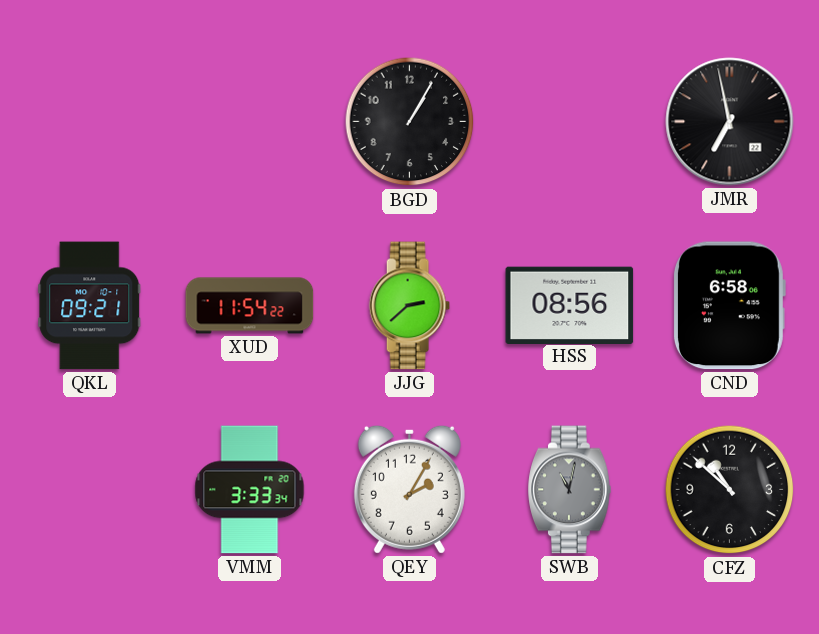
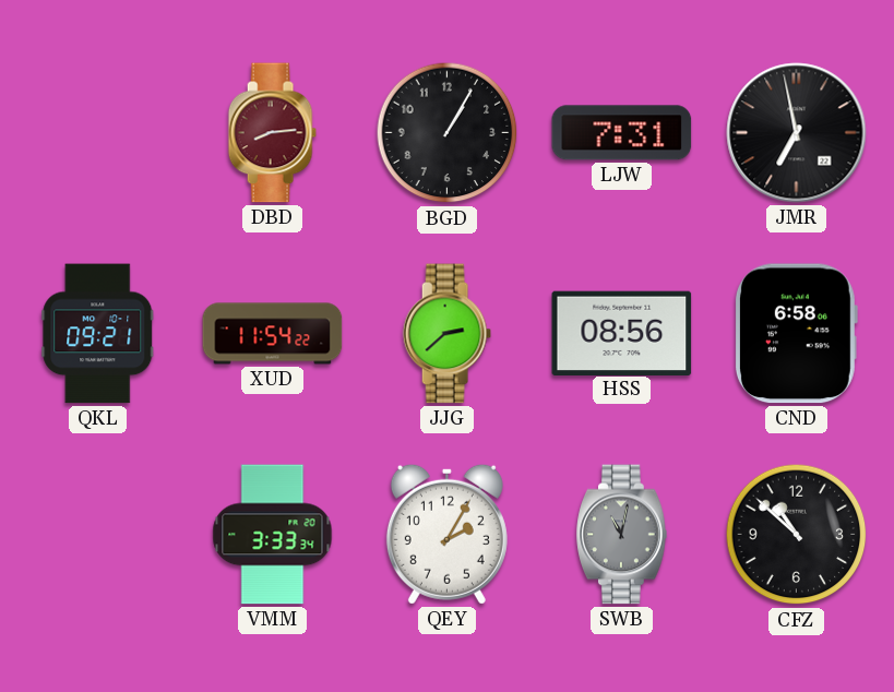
DBD: none -> 8:14 (272, 133)
LJW: none -> 7:31 (622, 133)
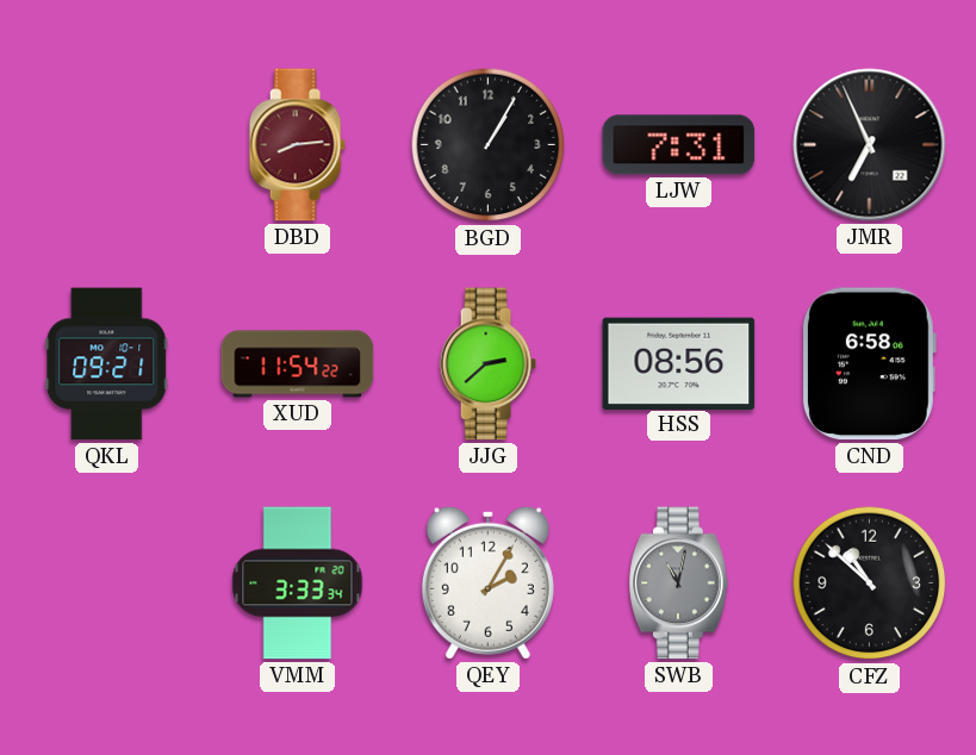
JMR: 6:58 -> 6:56 (870, 145)
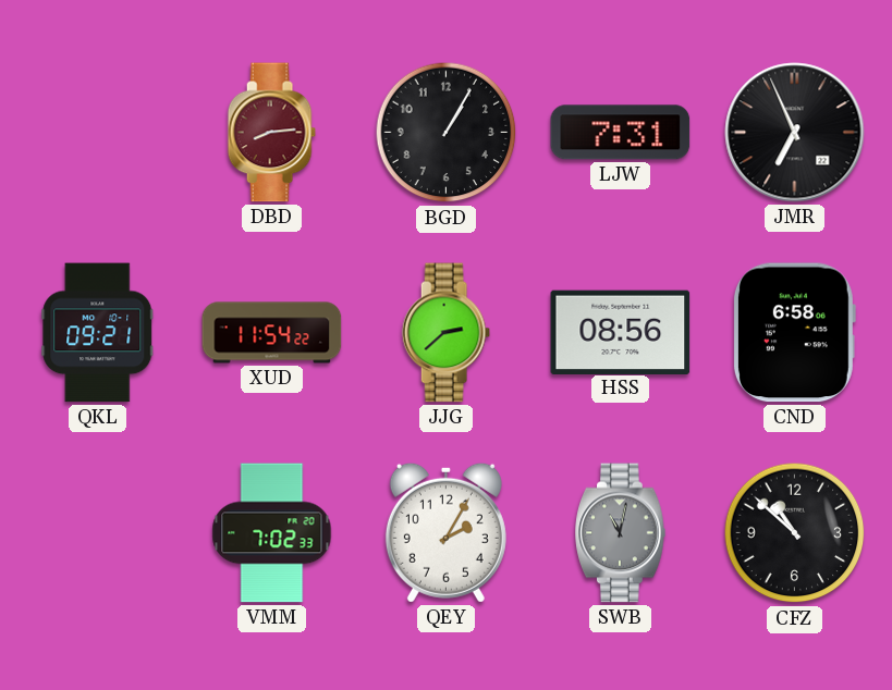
VMM: 3:33 -> 7:02 (272, 533)
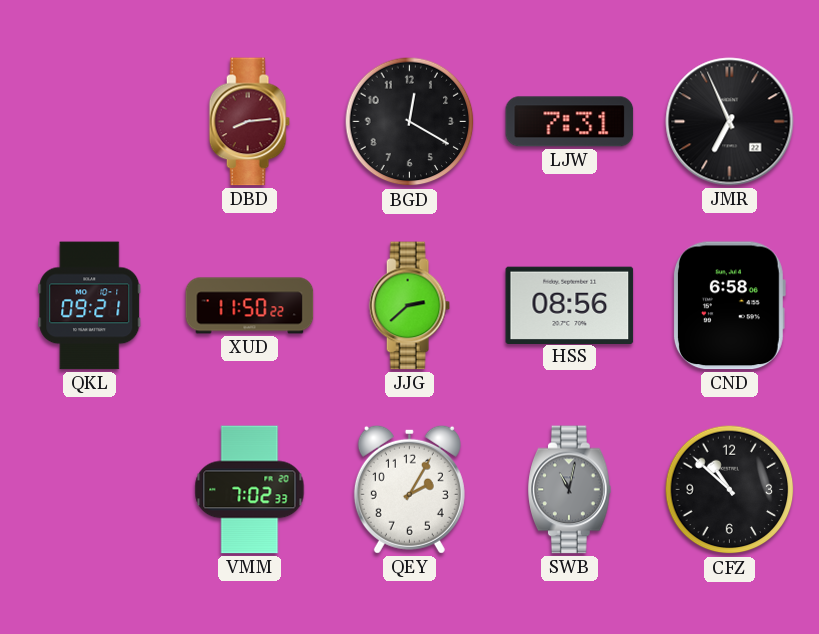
BGD: 1:05 -> 12:20 (410, 122)
XUD: 11:54 -> 11:50 (250, 306)
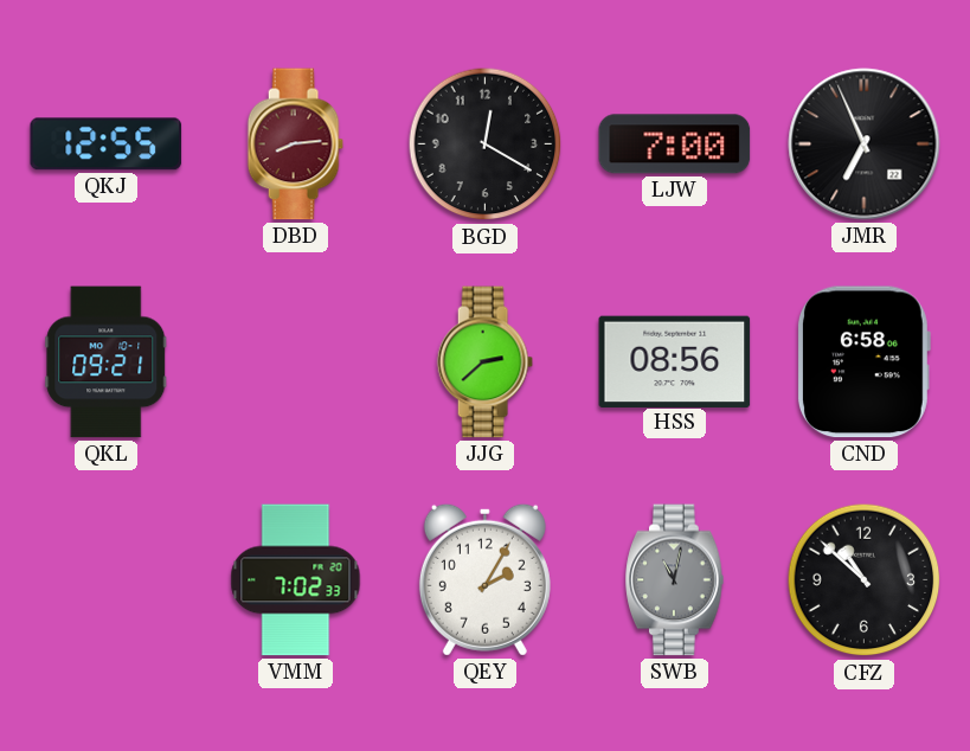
QKJ: none -> 12:55 (107, 145)
LJW: 7:31 -> 7:00 (675, 145)
XUD: 11:50 -> none (250, 306)
